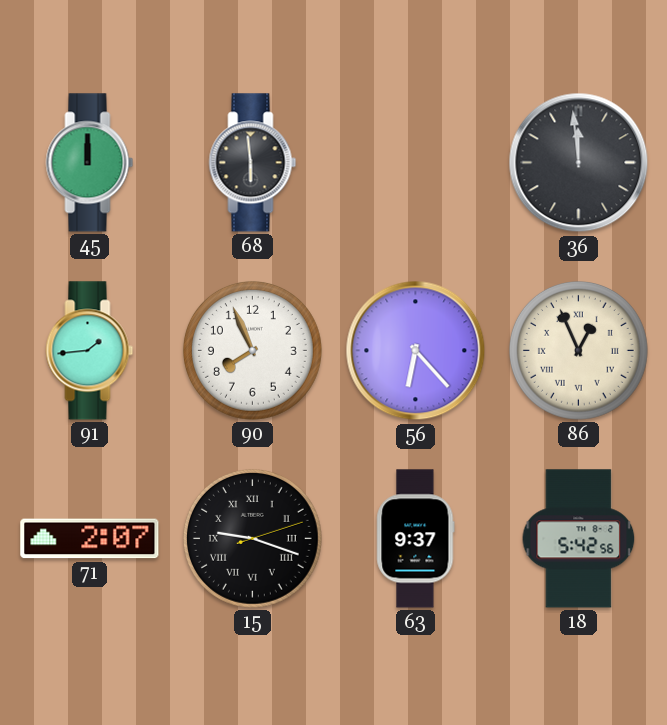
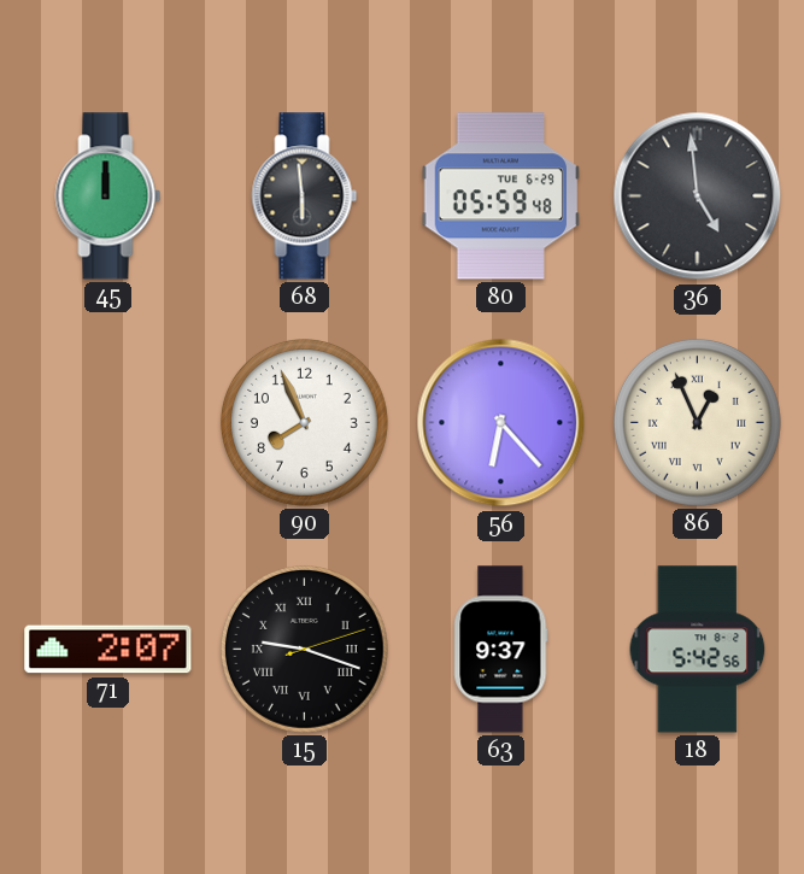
80: none -> 05:59 (501, 196)
36: 11:59 -> 4:59 (698, 196)
91: 1:44 -> none (90, 351)
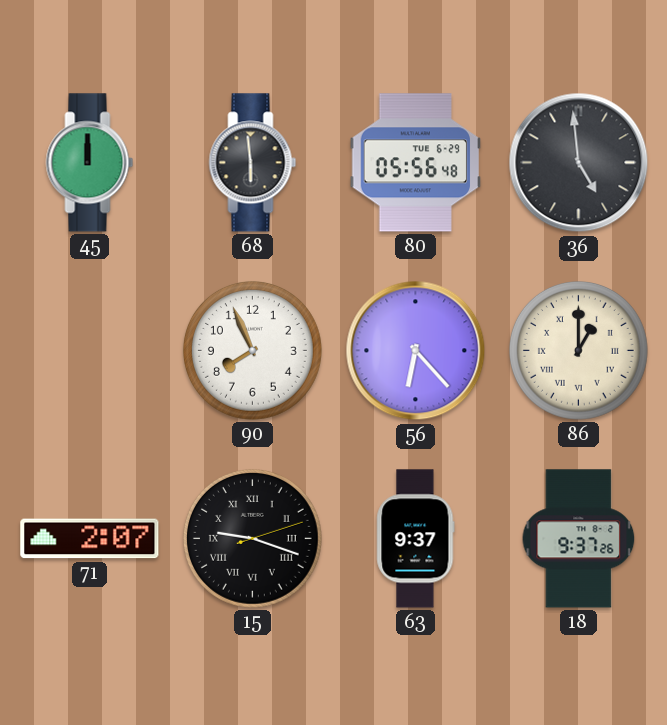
80: 05:59 -> 05:56 (416, 163)
86: 12:56 -> 1:00 (578, 350)
18: 5:42 -> 9:37 (579, 539)
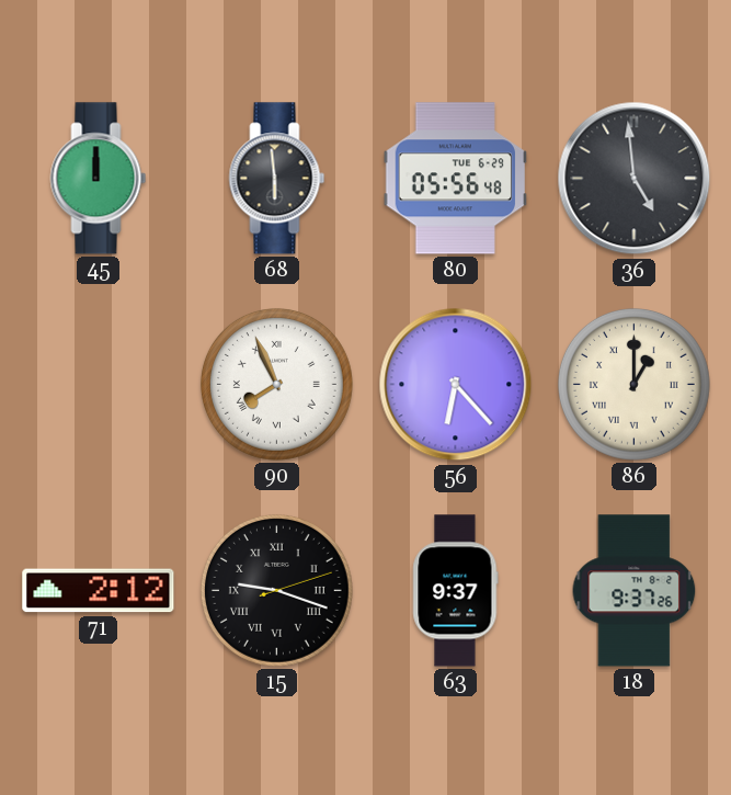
90 numerals: Arabic -> Roman (276, 384)
71: 2:07 -> 2:12 (99, 591)
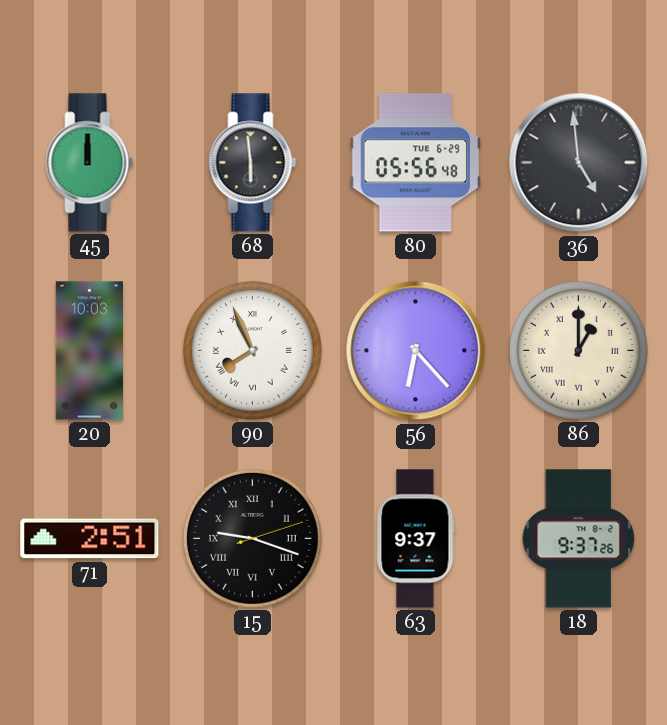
20: none -> 10:03 (89, 351)
71: 2:12 -> 2:51 (90, 539)
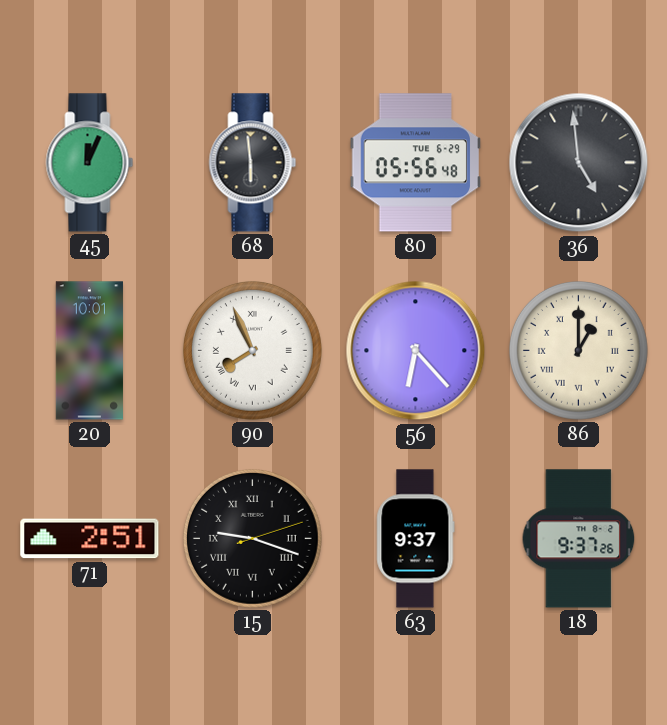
45: 12:00 -> 12:04 (90, 163)
20: 10:03 -> 10:01 (89, 351)
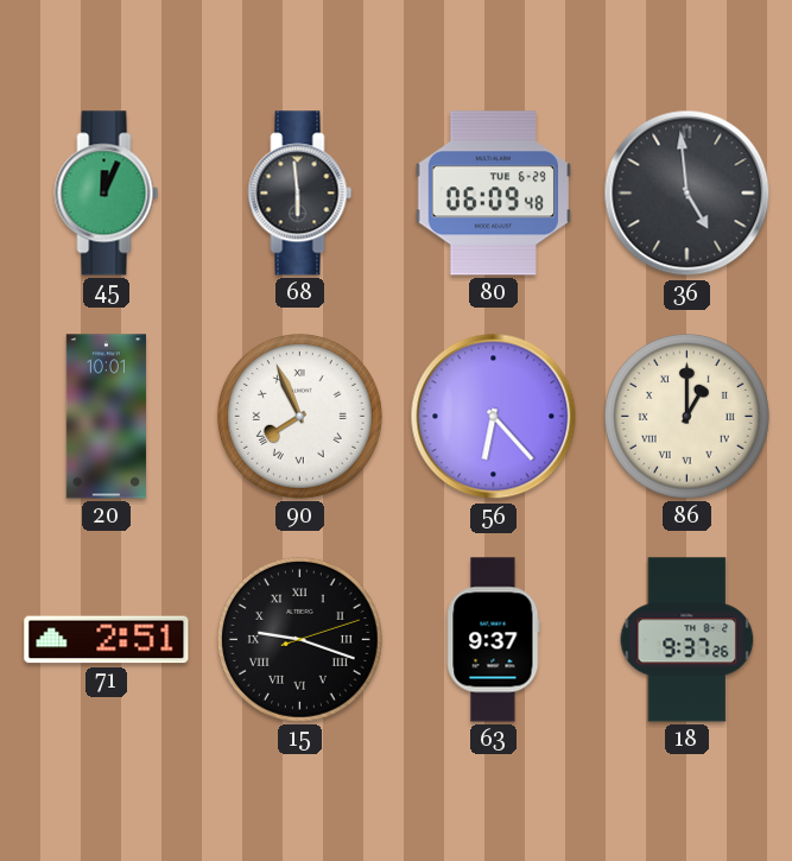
80: 05:56 -> 06:09 (494, 194)
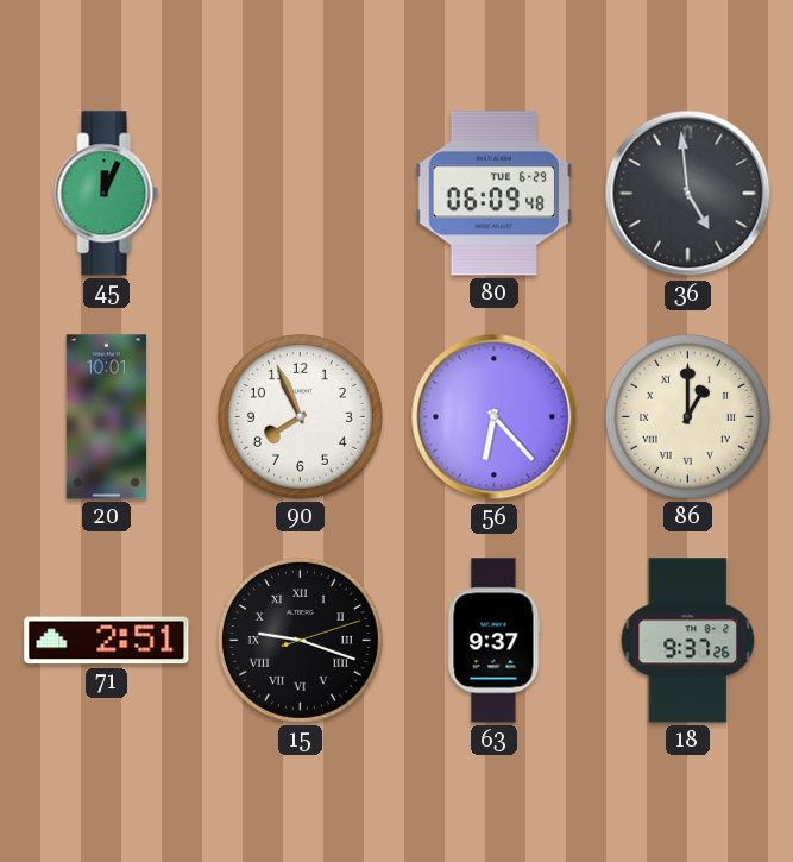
68: 5:59 -> none (300, 194)
90 numerals: Roman -> Arabic (300, 416)
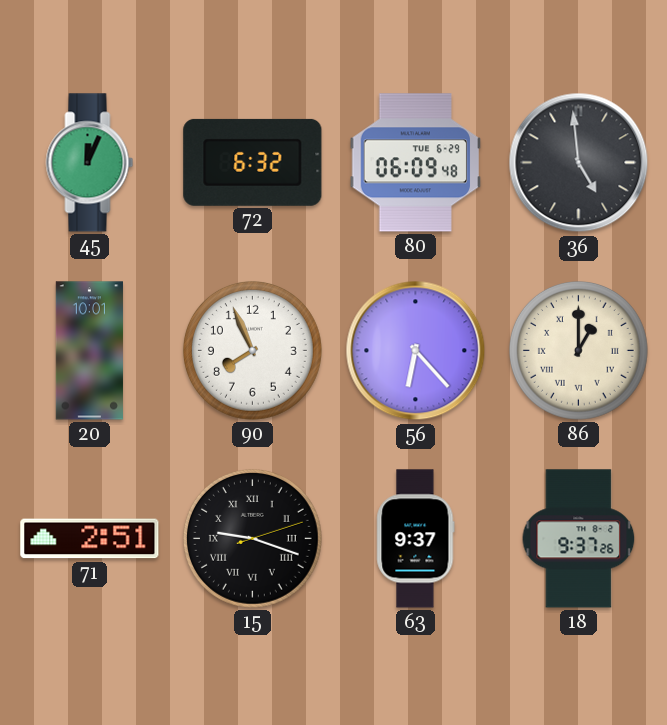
72: none -> 6:32 (253, 162)
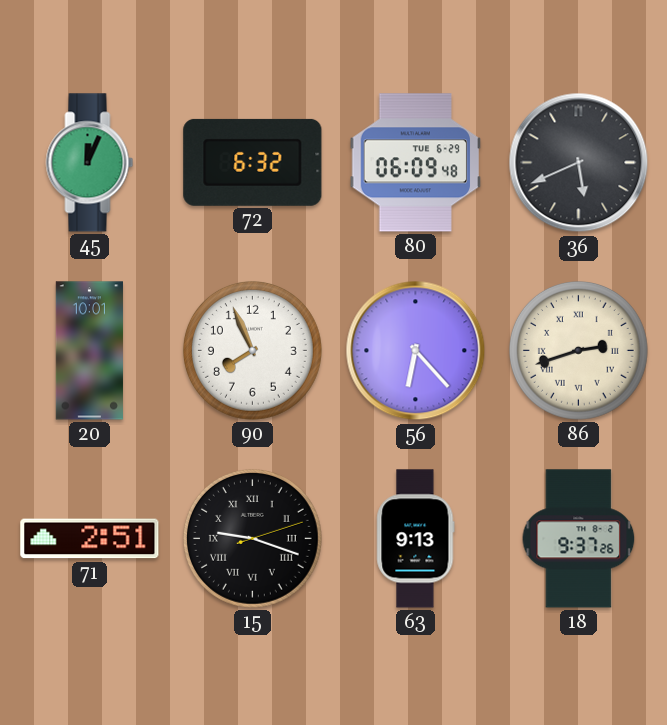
36: 4:59 -> 5:41 (579, 163)
86: 1:00 -> 2:42 (578, 350)
63: 9:37 -> 9:13 (416, 539)
